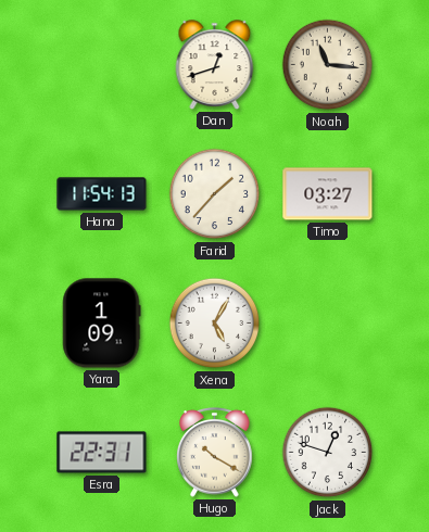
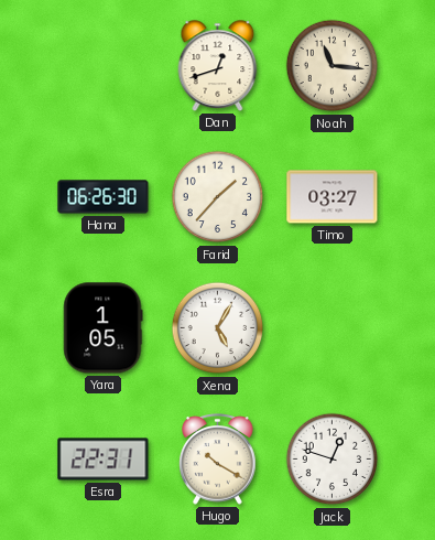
Hana: 11:54 -> 06:26 (104, 197)
Yara: 1:09 -> 1:05 (104, 328)
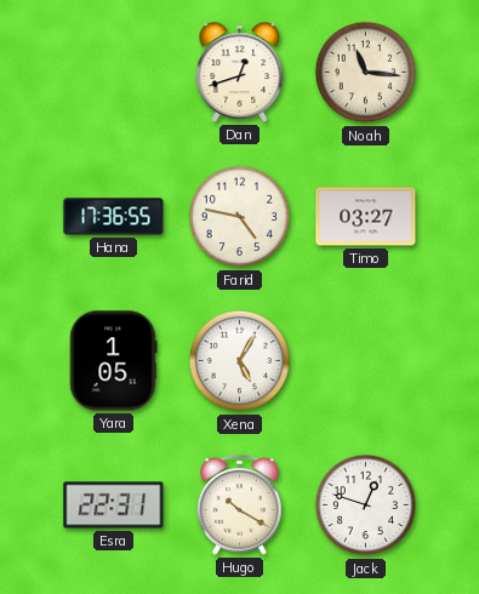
Hana: 06:26 -> 17:36 (114, 217)
Farid: 1:37 -> 4:47 (240, 217)
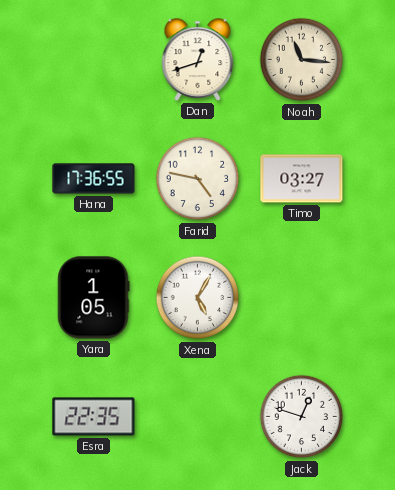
Esra: 22:31 -> 22:35 (94, 417)
Hugo: 10:20 -> none (240, 506)
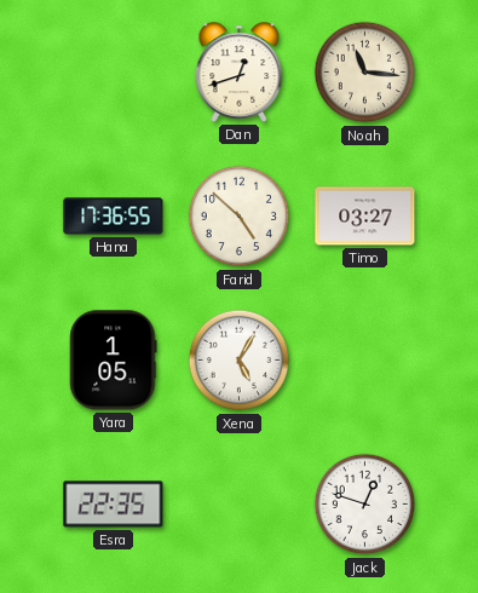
Farid: 4:47 -> 4:52 (240, 217)
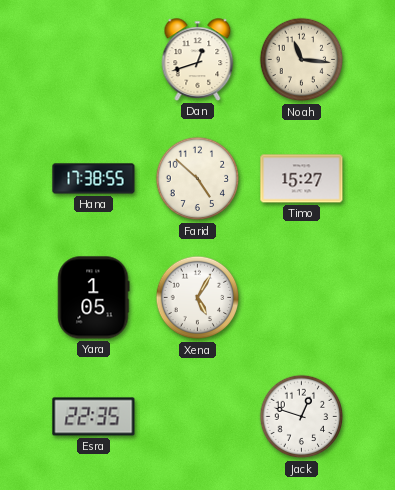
Hana: 17:36 -> 17:38 (94, 179)
Timo: 03:27 -> 15:27 (302, 179)
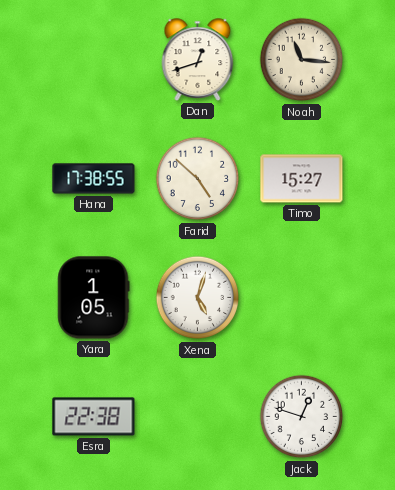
Xena: 5:05 -> 5:03 (198, 298)
Esra: 22:35 -> 22:38 (94, 417)
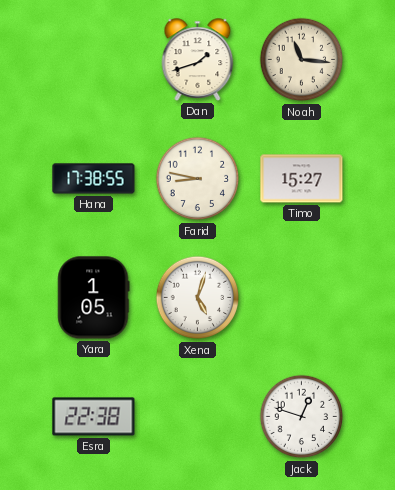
Dan: 12:42 -> 1:42 (198, 60)
Farid: 4:52 -> 8:47 (198, 179)
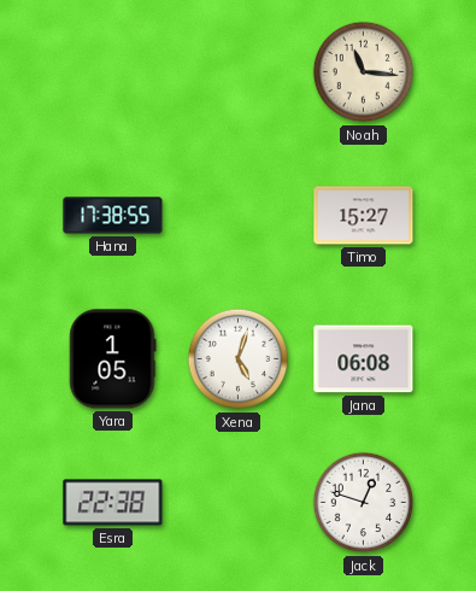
Dan: 1:42 -> none (198, 60)
Farid: 8:47 -> none (198, 179)
Jana: none -> 06:08 (364, 359)
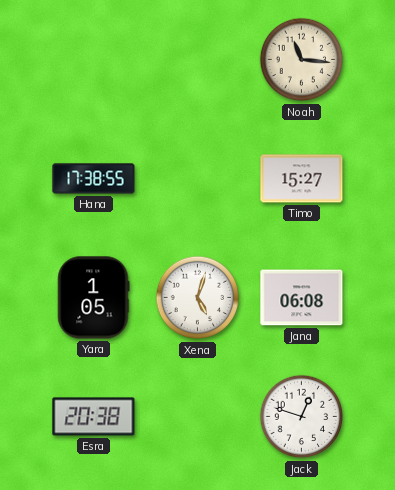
Esra: 22:38 -> 20:38 (94, 417)
